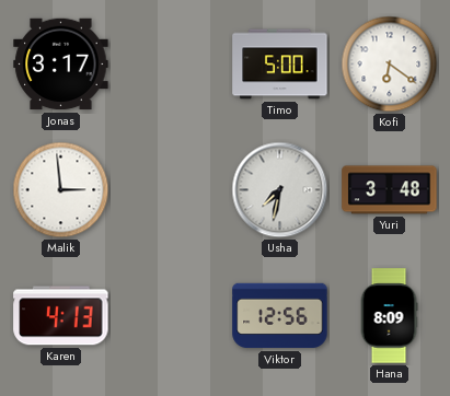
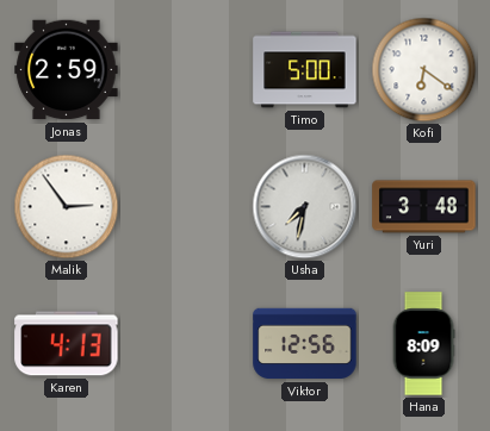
Jonas: 3:17 -> 2:59 (67, 70)
Malik: 2:59 -> 2:54 (67, 207)
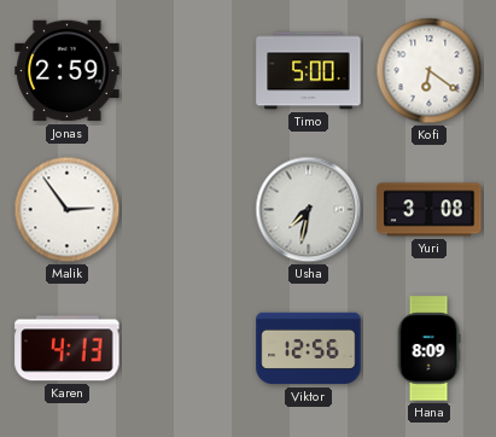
Yuri: 3:48 -> 3:08 (430, 210)
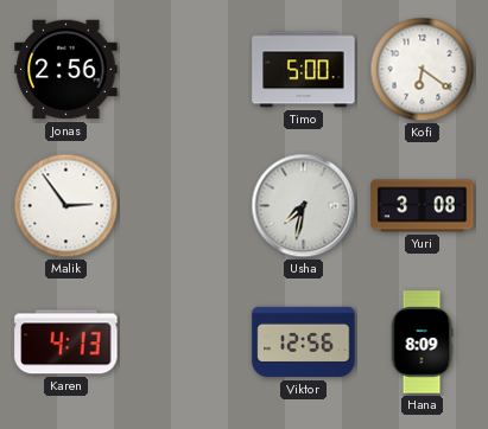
Jonas: 2:59 -> 2:56 (66, 70)
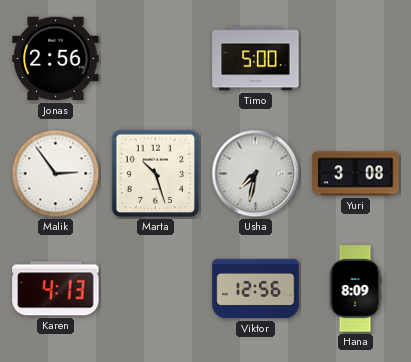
Kofi: 6:21 -> none (423, 70)
Marta: none -> 10:27 (156, 174)
